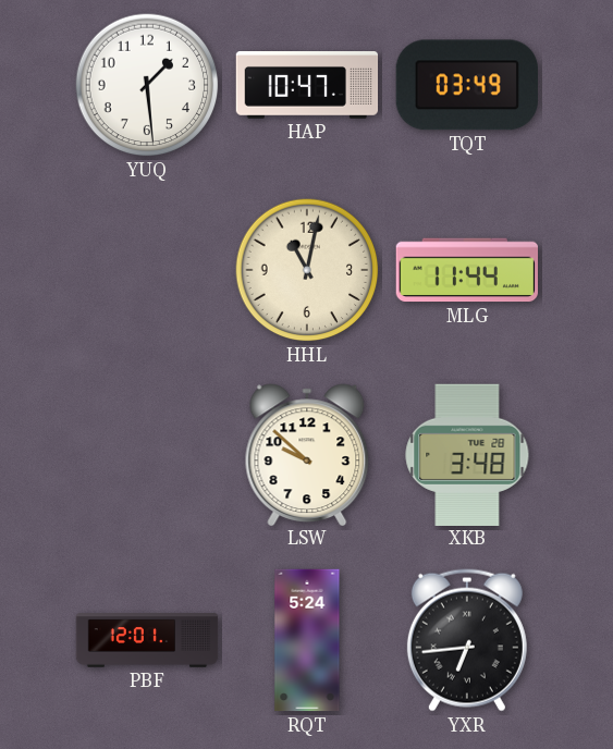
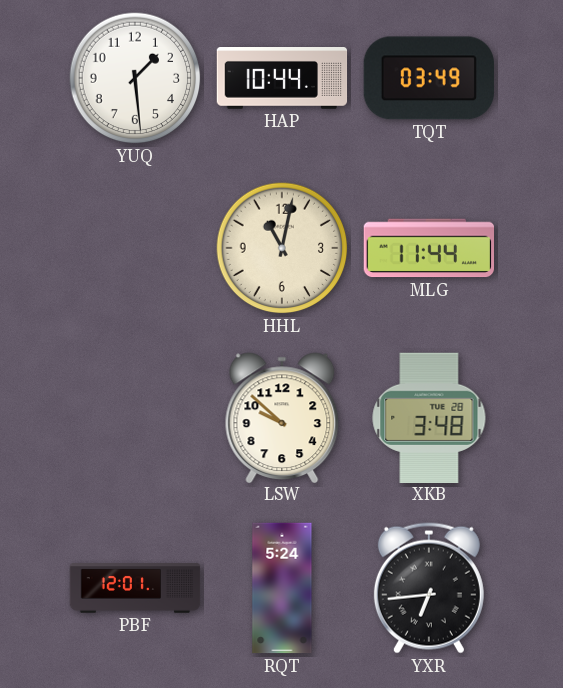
HAP: 10:47 -> 10:44 (282, 79)
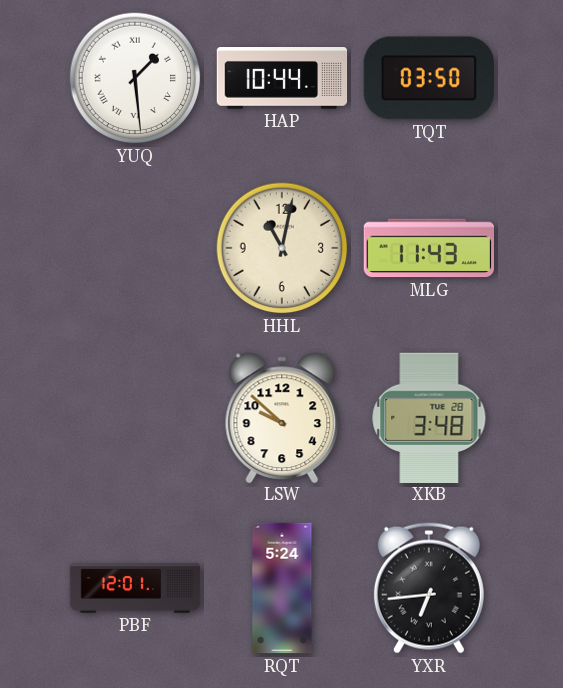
YUQ numerals: Arabic -> Roman (135, 78)
TQT: 03:49 -> 03:50 (429, 78)
MLG: 11:44 -> 11:43 (428, 248)
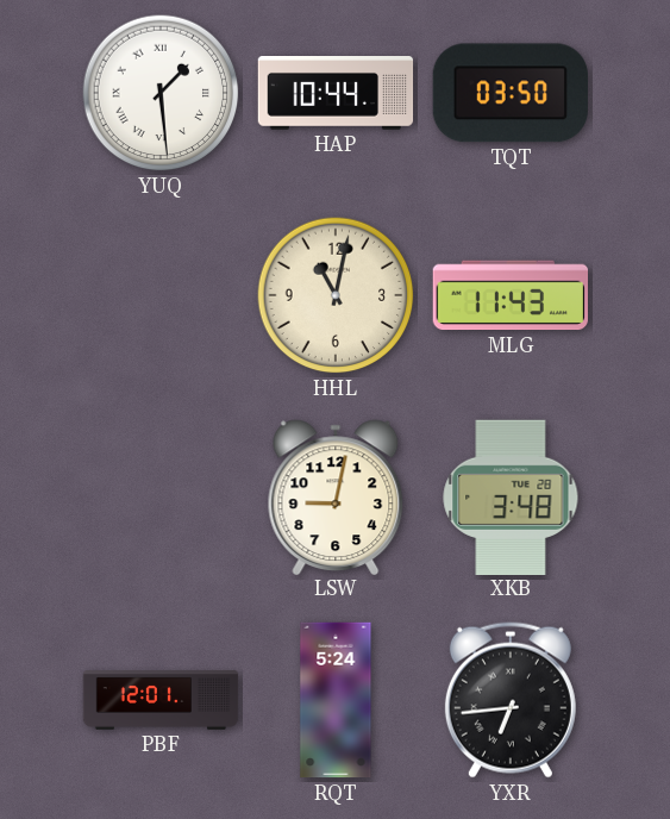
LSW: 9:52 -> 9:02 (336, 496)
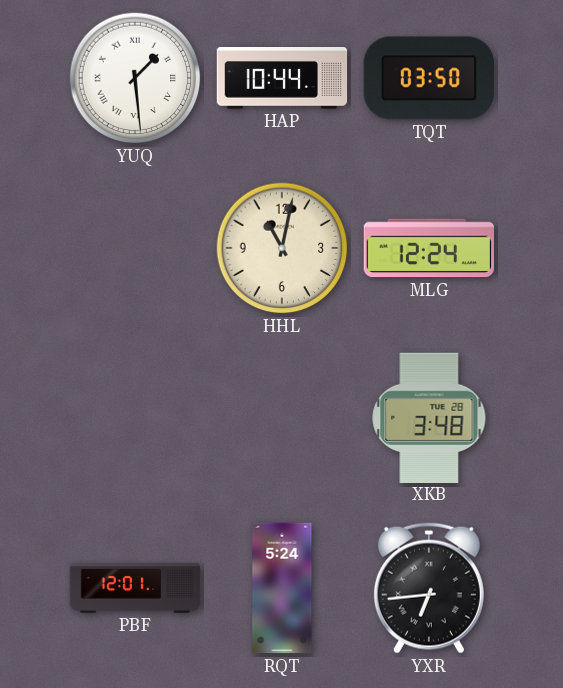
MLG: 11:43 -> 12:24 (428, 248)
LSW: 9:02 -> none (336, 496)
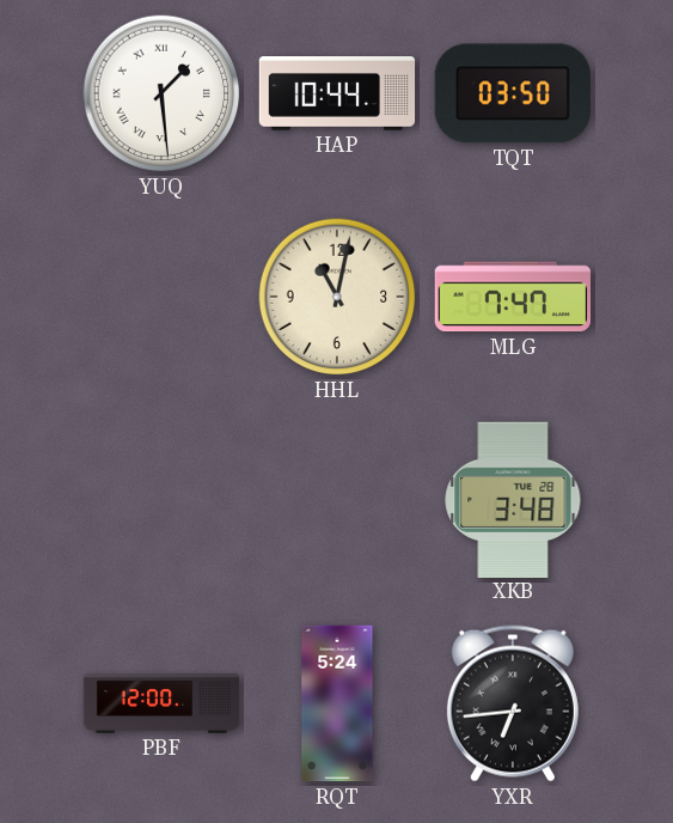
MLG: 12:24 -> 7:47 (512, 297)
PBF: 12:01 -> 12:00 (161, 703)
